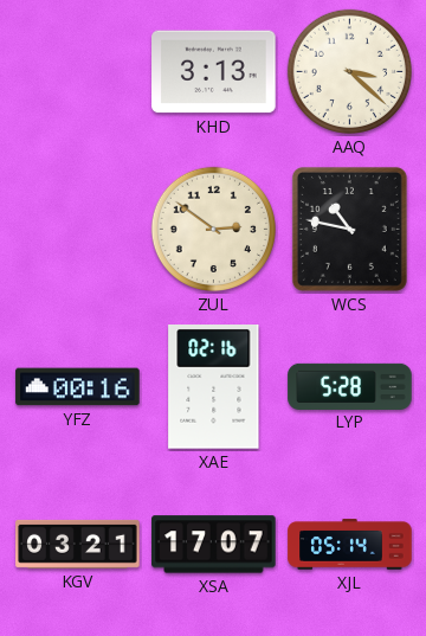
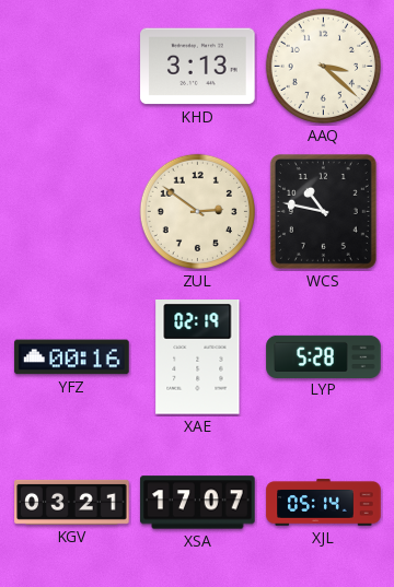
XAE: 02:16 -> 02:19 (198, 357)
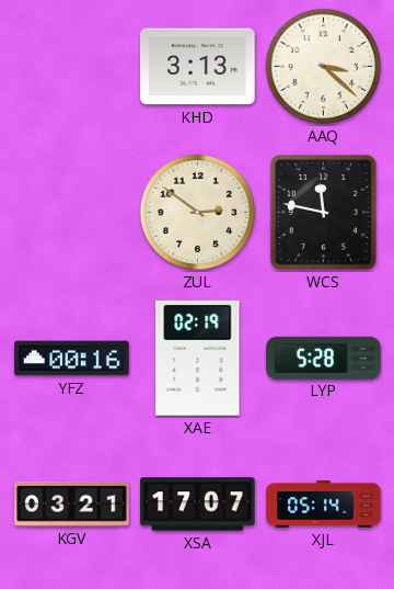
WCS: 10:47 -> 11:47 (323, 212)
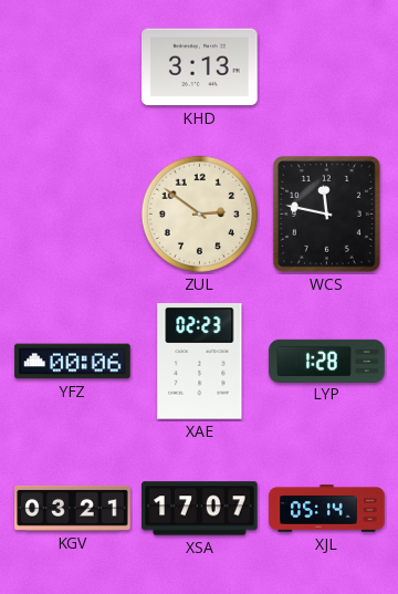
AAQ: 3:22 -> none (323, 66)
YFZ: 00:16 -> 00:06 (73, 362)
XAE: 02:19 -> 02:23 (200, 362)
LYP: 5:28 -> 1:28 (327, 361)
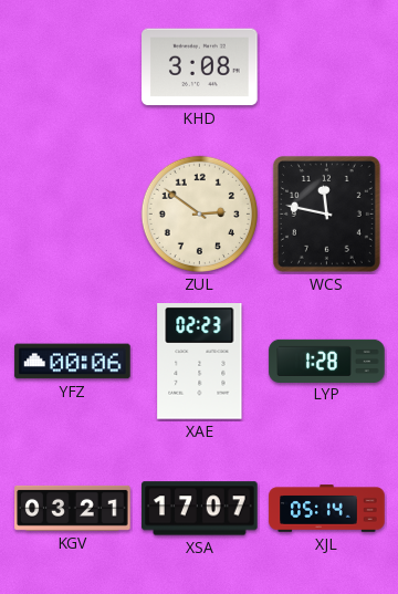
KHD: 3:13 -> 3:08 (200, 67)
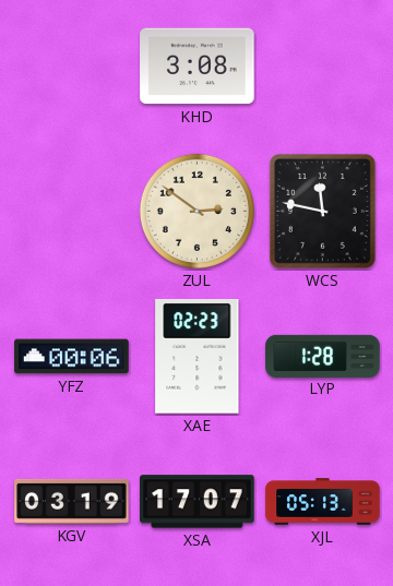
KGV: 03:21 -> 03:19 (72, 501)
XJL: 05:14 -> 05:13 (323, 502)
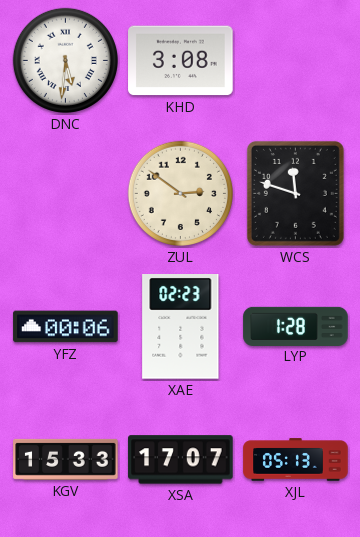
DNC: none -> 5:31 (65, 60)
WCS: 11:47 -> 11:48 (295, 193)
KGV: 03:19 -> 15:33 (66, 459)
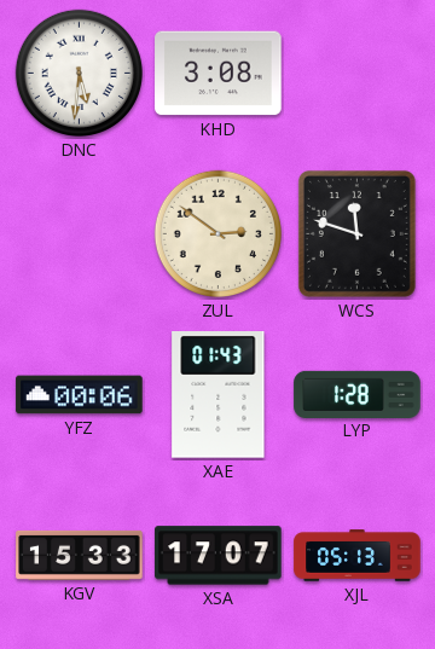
XAE: 02:23 -> 01:43 (219, 395)
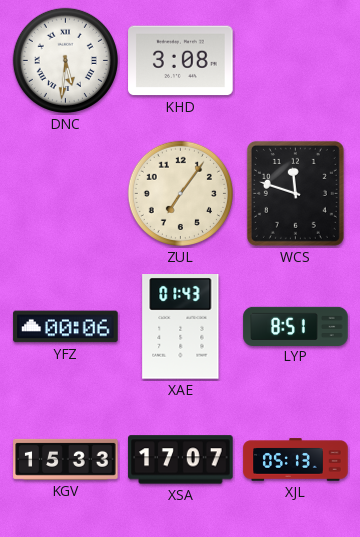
ZUL: 2:51 -> 7:06 (180, 193)
LYP: 1:28 -> 8:51 (296, 326)
